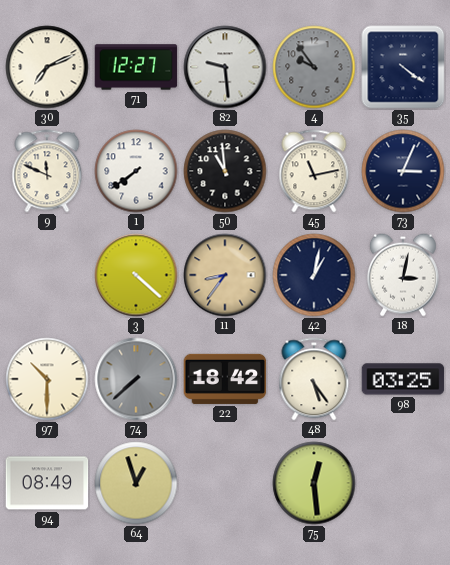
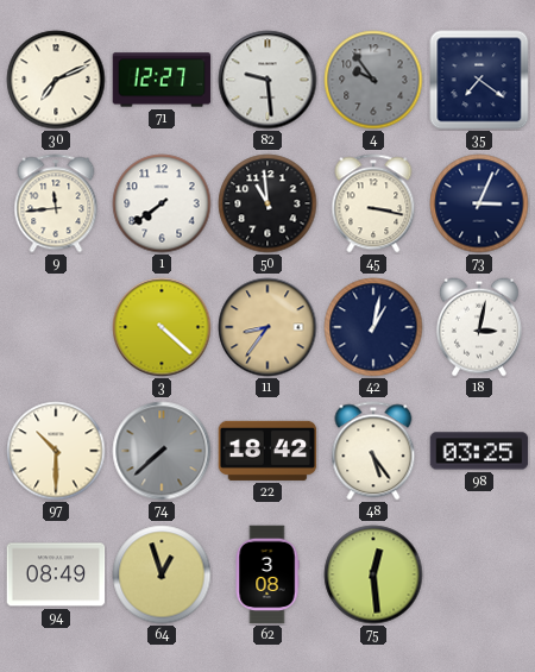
35: 4:21 -> 7:21 (479, 80)
9: 11:49 -> 11:44 (56, 203)
45: 11:13 -> 3:17 (373, 203)
62: none -> 3:08 (267, 574)
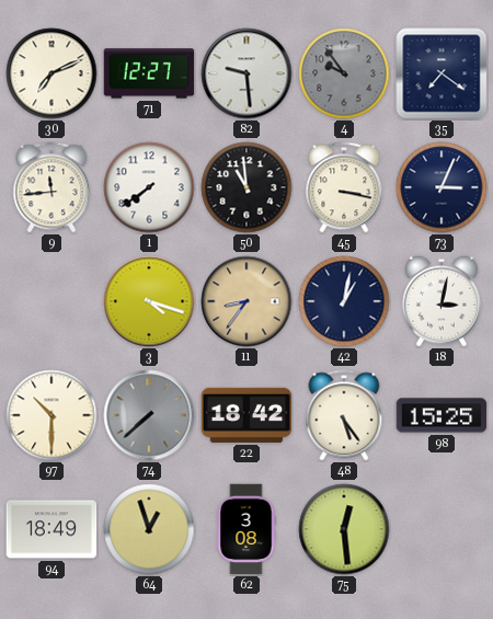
3: 4:22 -> 4:18 (149, 301)
98: 03:25 -> 15:25 (442, 415)
94: 08:49 -> 18:49 (51, 529)
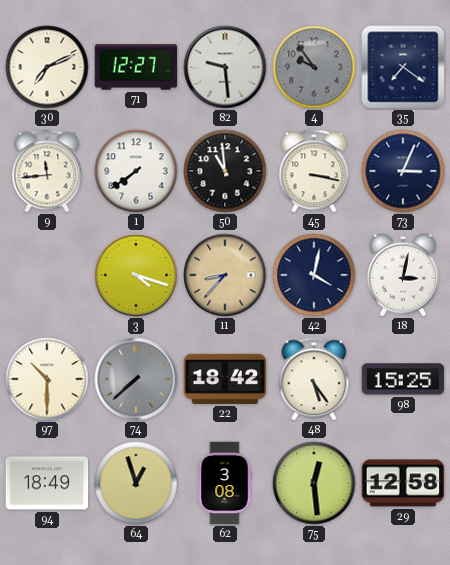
11: 8:36 -> 8:37 (225, 275)
42: 1:02 -> 4:02 (314, 275)
29: none -> 12:58 (403, 483)
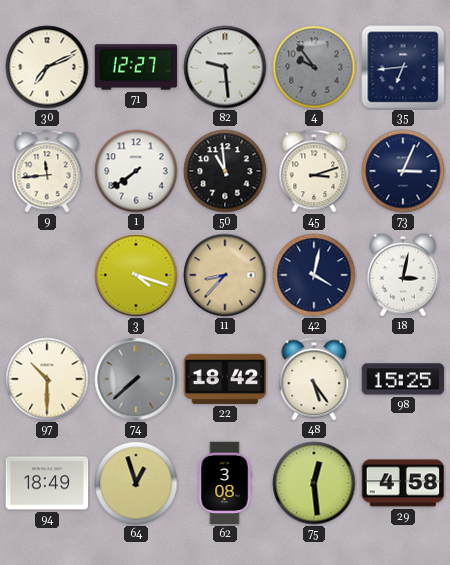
35: 7:21 -> 6:44 (403, 67)
45: 3:17 -> 3:12 (314, 171)
29: 12:58 -> 4:58 (403, 483)
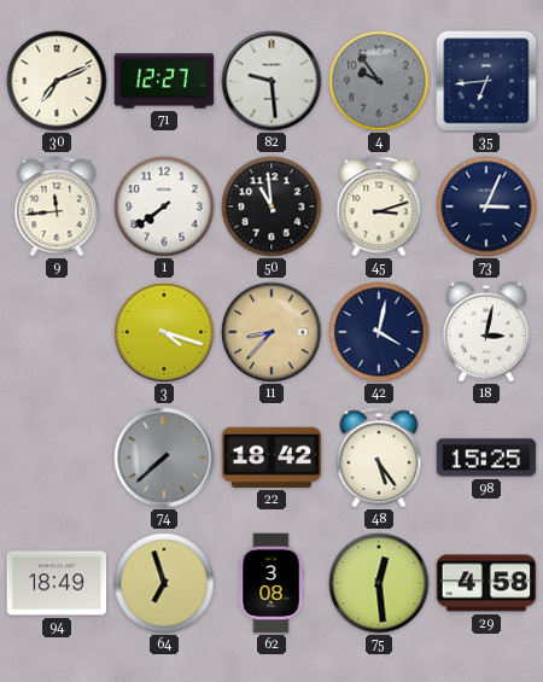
97: 10:30 -> none (47, 379)
64: 12:57 -> 6:57 (164, 583)
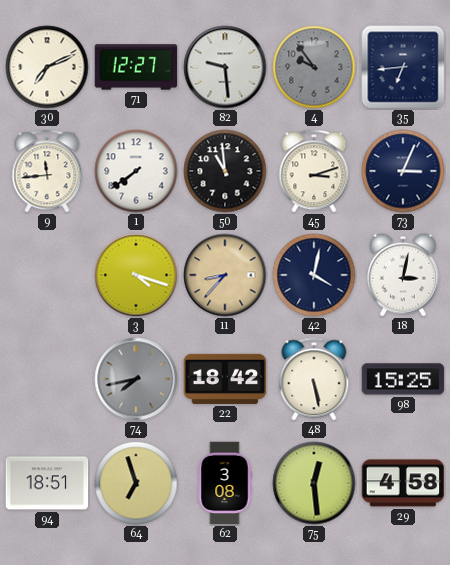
74: 7:38 -> 7:43 (136, 379)
48: 5:24 -> 5:28 (314, 379)
94: 18:49 -> 18:51 (47, 483)
